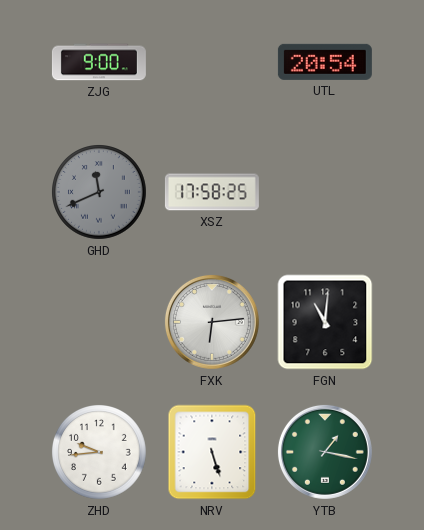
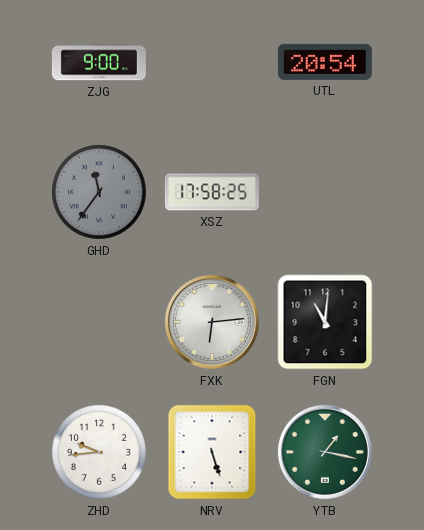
GHD: 11:41 -> 11:36 (100, 193)
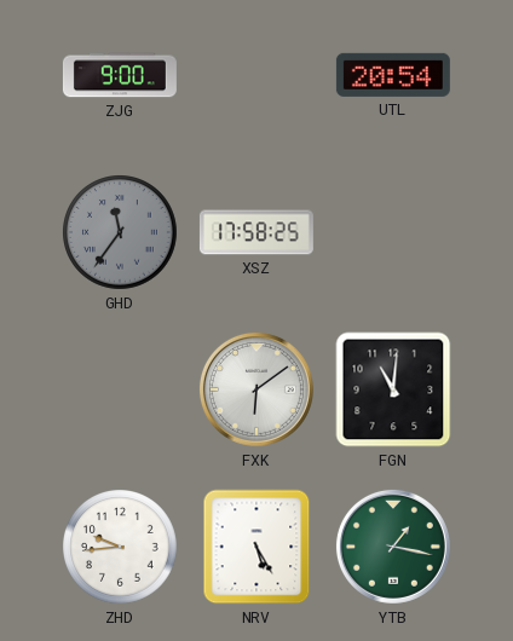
FXK: 6:14 -> 6:09 (256, 389)
NRV: 5:27 -> 5:25 (256, 547)
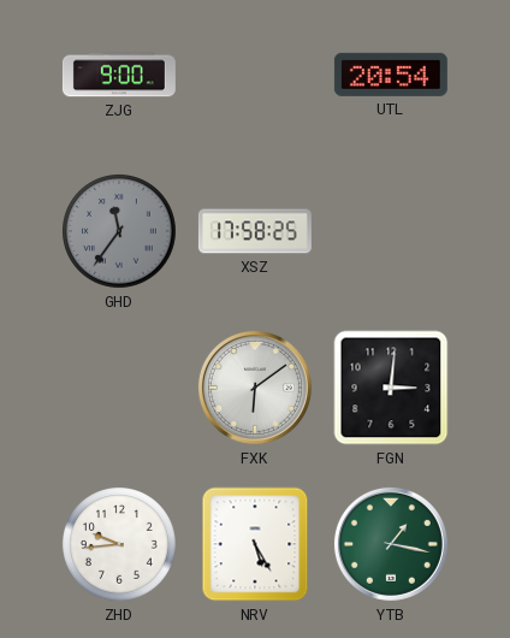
FGN: 11:01 -> 3:01 (391, 388)
